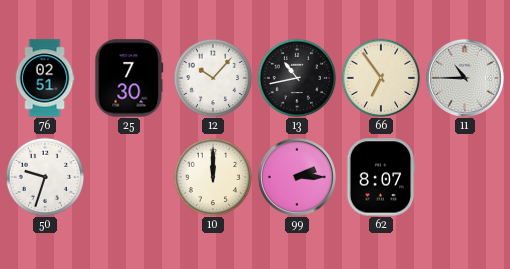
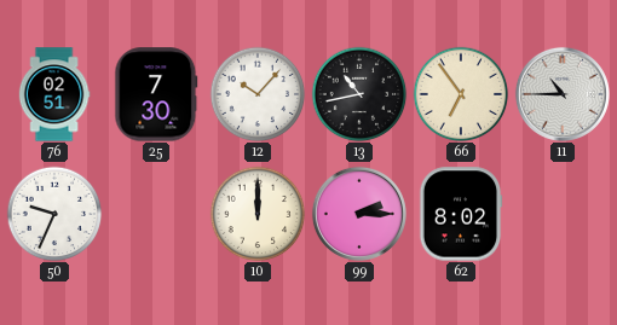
50: 9:33 -> 9:34 (54, 214)
62: 8:07 -> 8:02 (461, 214)
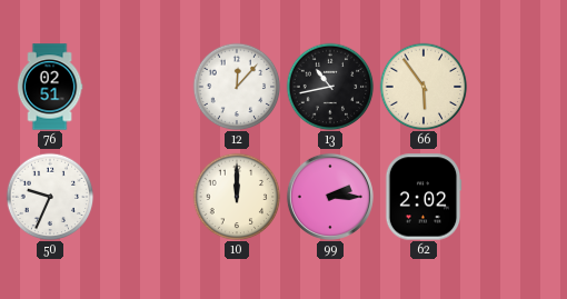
25: 7:30 -> none (156, 94)
12: 10:07 -> 12:07 (237, 87)
66: 6:54 -> 5:54 (424, 87)
11: 10:45 -> none (563, 94)
62: 8:02 -> 2:02 (424, 197)
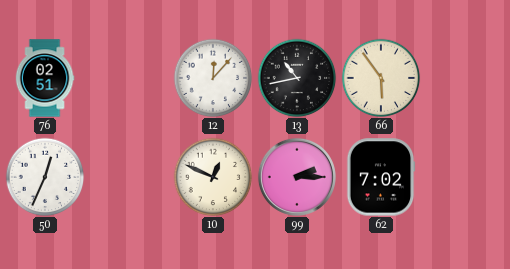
50: 9:34 -> 12:34 (45, 177)
10: 12:00 -> 12:49 (213, 177)
62: 2:02 -> 7:02 (381, 177)
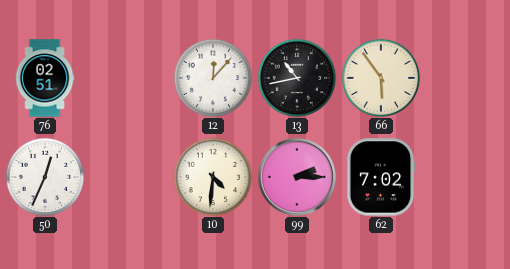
10: 12:49 -> 4:31 (213, 177)
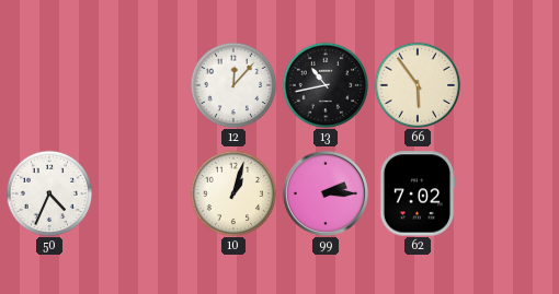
76: 02:51 -> none (45, 78)
50: 12:34 -> 4:34 (49, 193)
10: 4:31 -> 1:03 (233, 193)
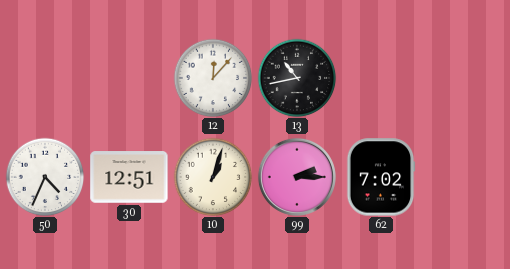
66: 5:54 -> none (418, 85)
30: none -> 12:51 (129, 177)
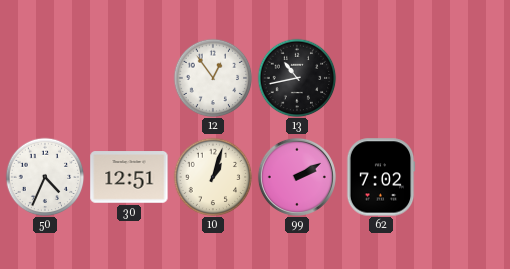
12: 12:07 -> 12:54 (213, 78)
99: 2:15 -> 2:10 (297, 177)
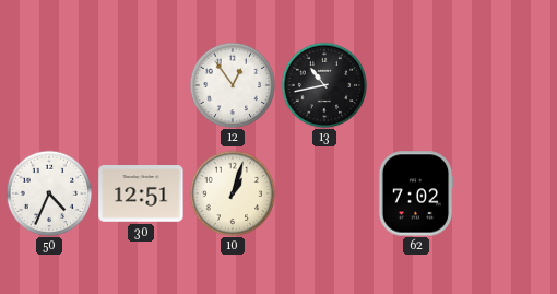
99: 2:10 -> none (297, 177)
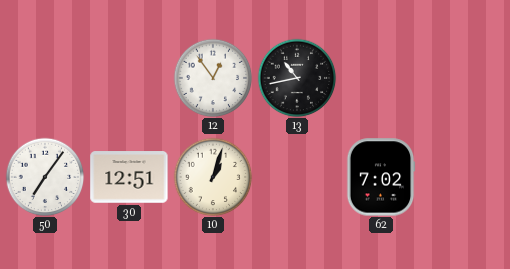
50: 4:34 -> 7:06 (45, 177)
